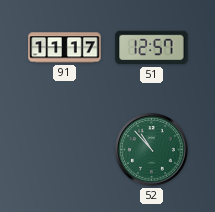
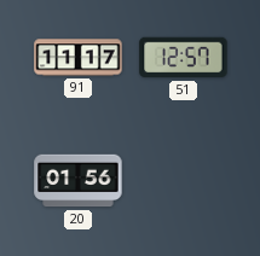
20: none -> 01:56 (79, 181)
52: 10:53 -> none (152, 150)
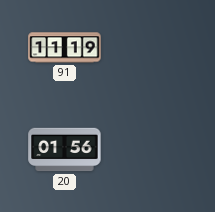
91: 11:17 -> 11:19 (65, 48)
51: 12:57 -> none (184, 58)
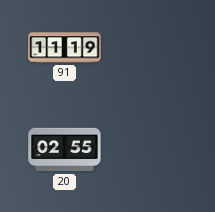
20: 01:56 -> 02:55 (65, 150)
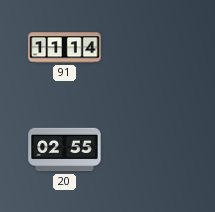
91: 11:19 -> 11:14 (65, 48)
